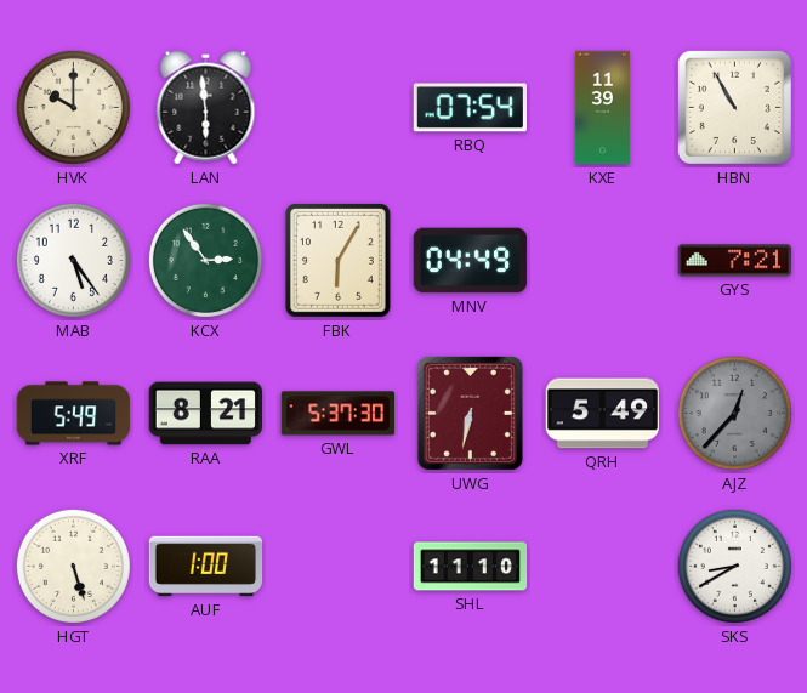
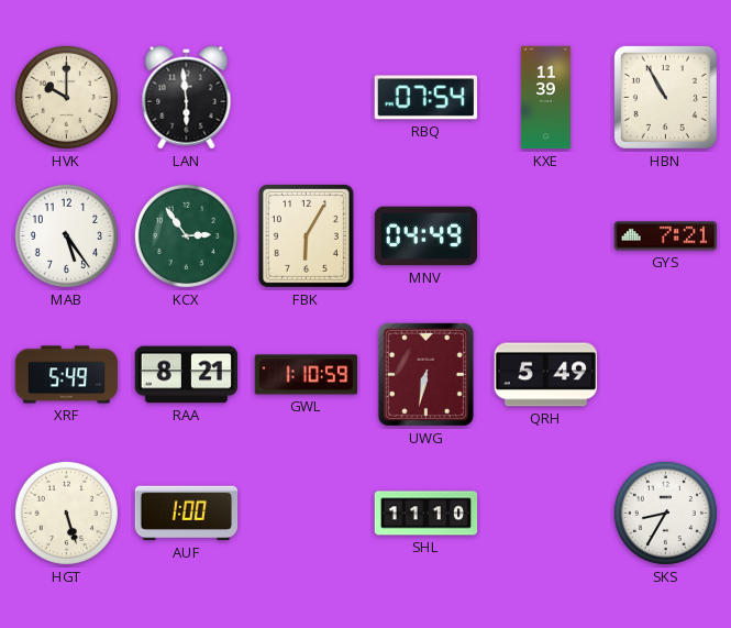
GWL: 5:37 -> 1:10 (307, 375)
AJZ: 12:37 -> none (734, 413)
SKS: 8:40 -> 8:35 (665, 513)
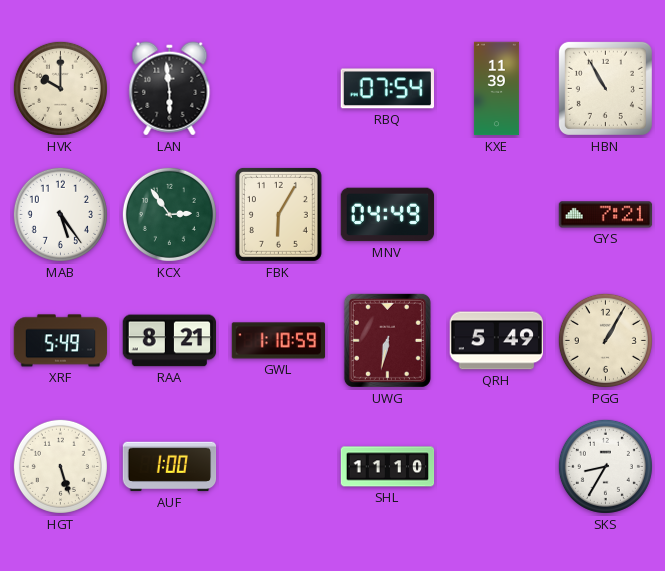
PGG: none -> 1:05 (605, 340)
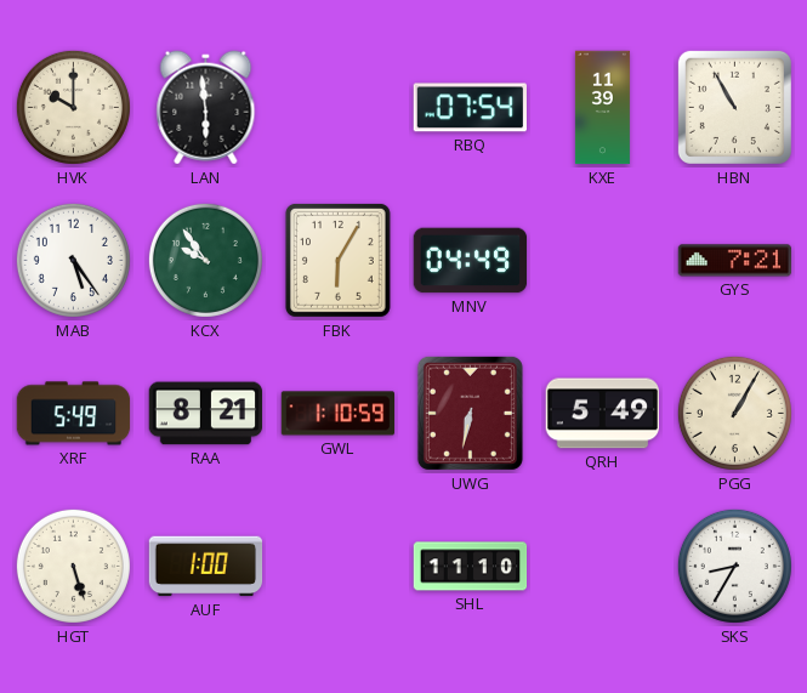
KCX: 2:54 -> 9:54 (205, 260)
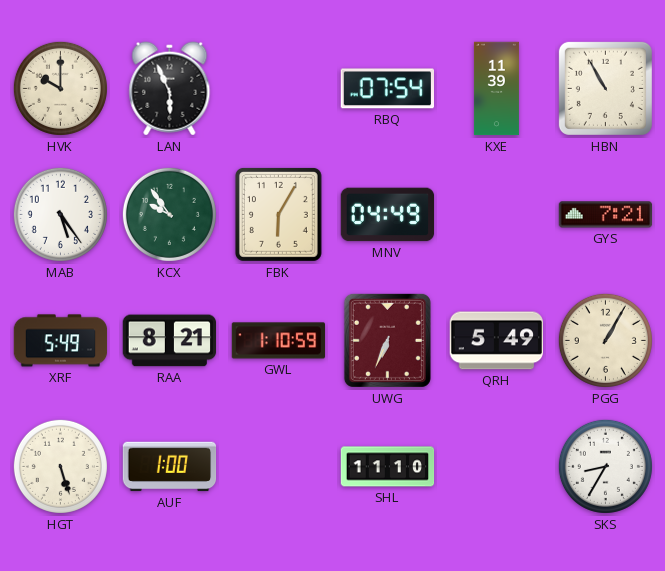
LAN: 5:59 -> 5:56 (170, 89)
UWG: 6:32 -> 6:34 (387, 340)
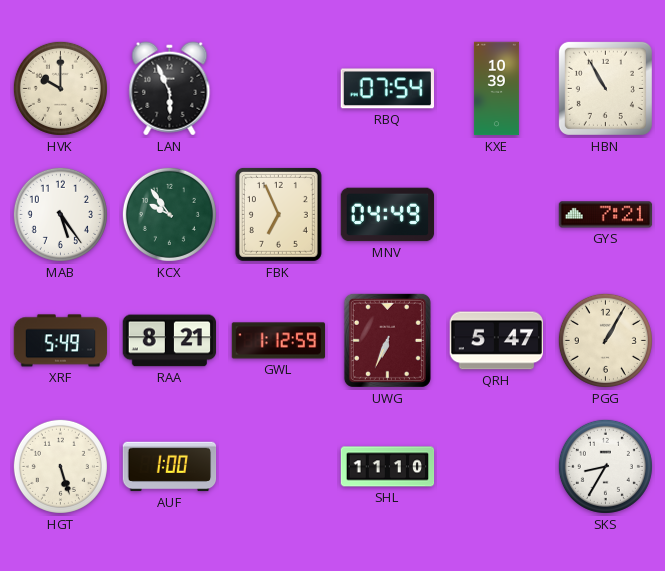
KXE: 11:39 -> 10:39 (496, 89)
FBK: 6:05 -> 6:56 (278, 214)
GWL: 1:10 -> 1:12 (279, 341)
QRH: 5:49 -> 5:47 (497, 341)
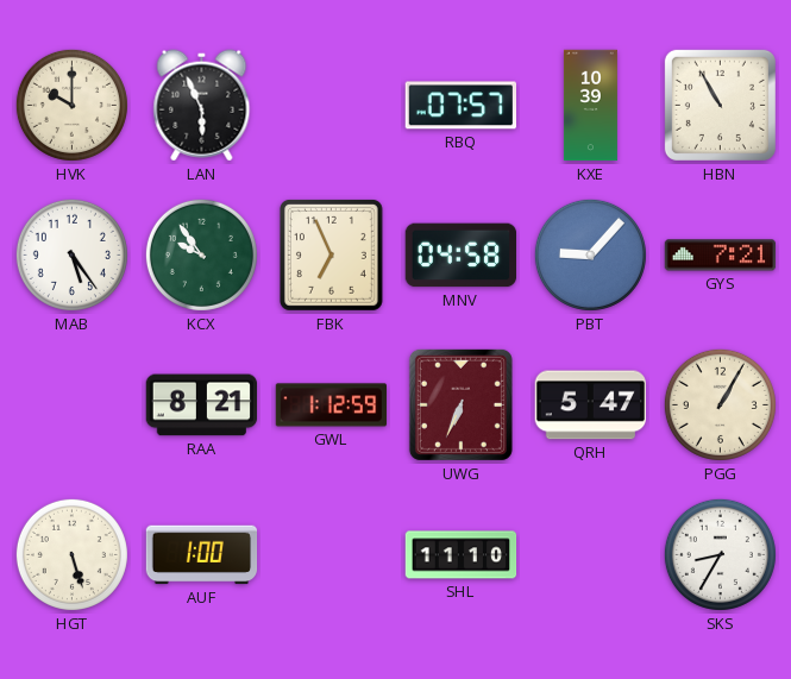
RBQ: 07:54 -> 07:57 (460, 106)
MNV: 04:49 -> 04:58 (462, 256)
PBT: none -> 9:07 (590, 254)
XRF: 5:49 -> none (61, 341)
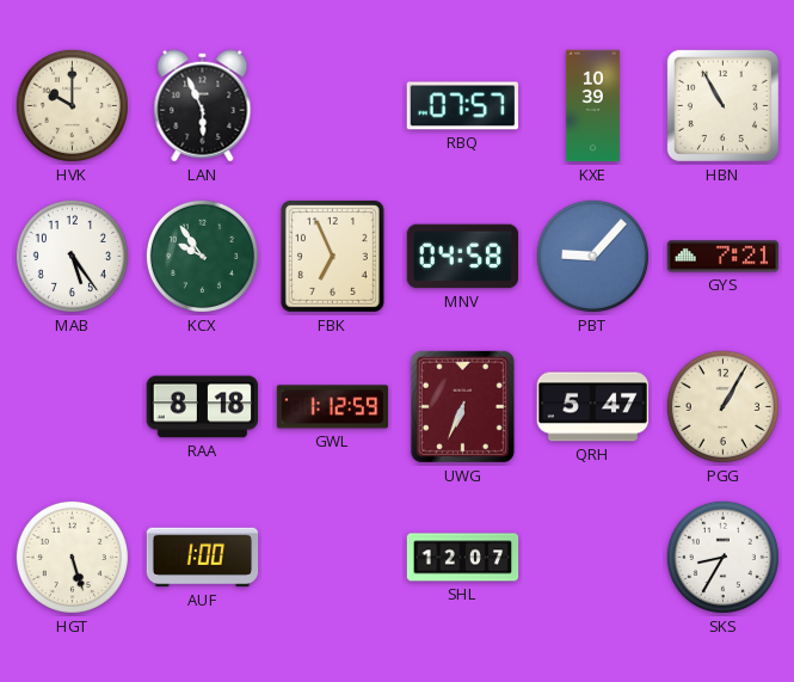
RAA: 8:21 -> 8:18 (203, 407)
SHL: 11:10 -> 12:07 (463, 558)
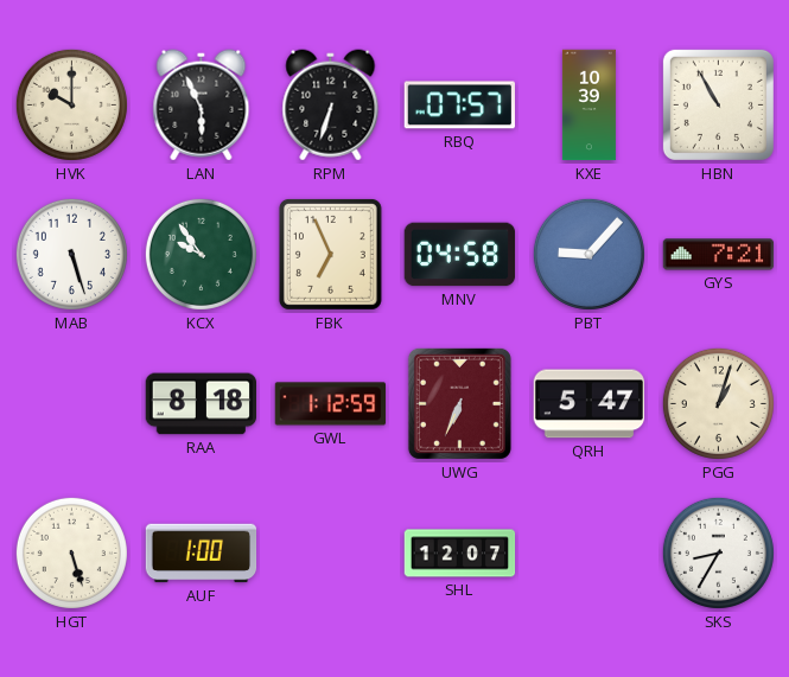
RPM: none -> 6:33 (331, 106)
MAB: 5:24 -> 5:27 (71, 254)
PGG: 1:05 -> 1:03 (718, 403)
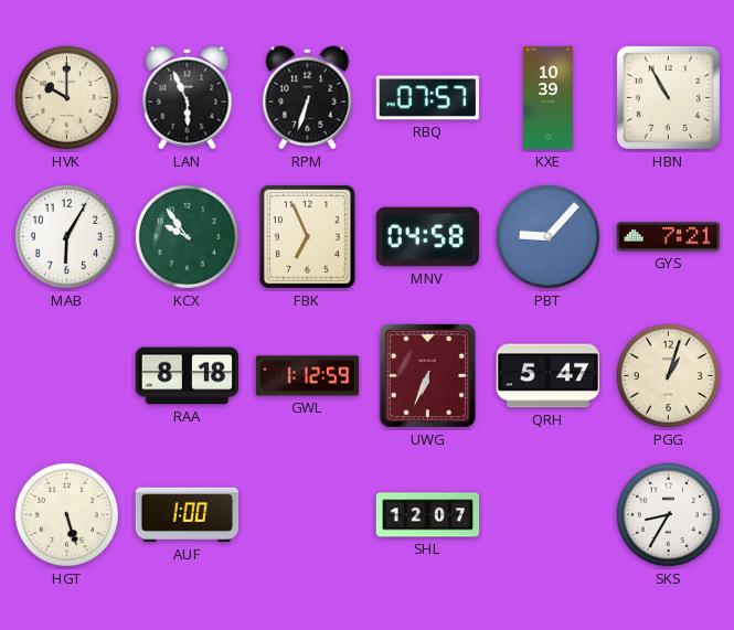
MAB: 5:27 -> 6:05 (66, 236)
